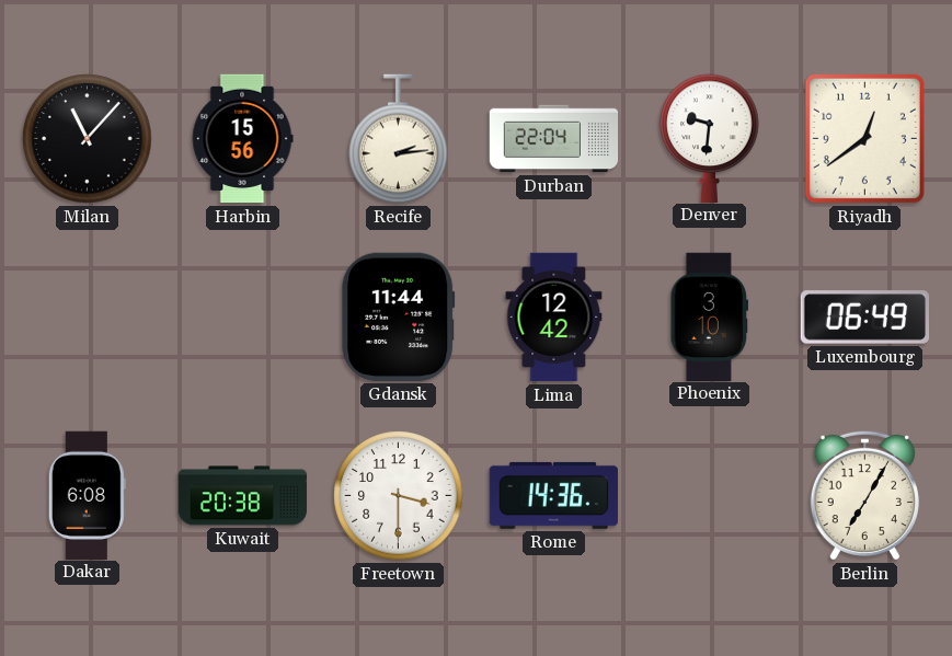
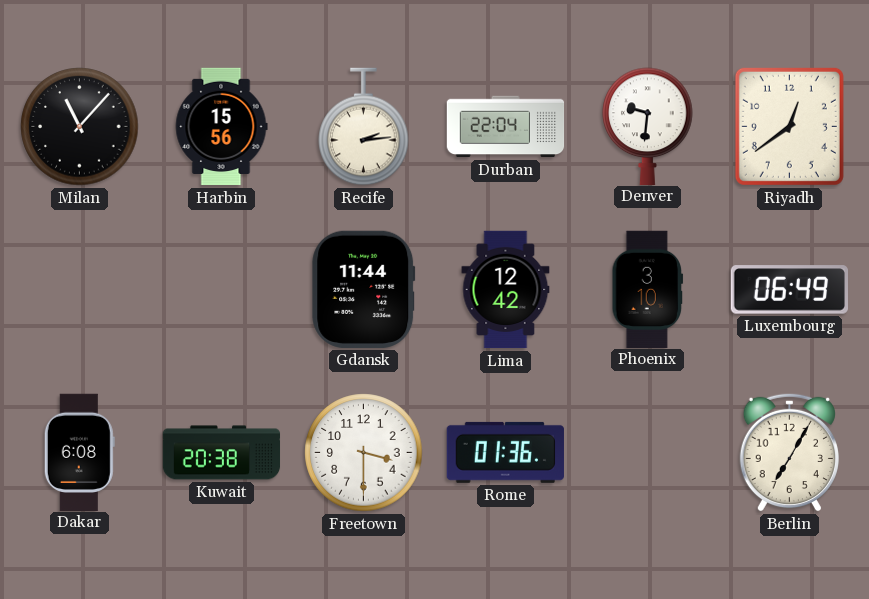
Rome: 14:36 -> 01:36 (505, 452)
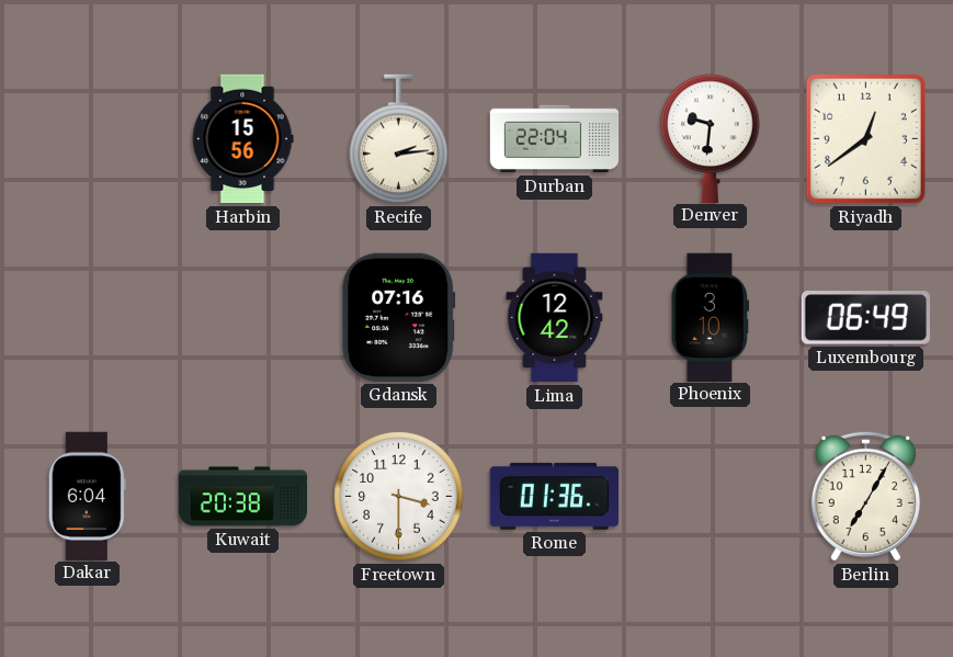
Milan: 11:07 -> none (80, 127)
Gdansk: 11:44 -> 07:16 (399, 317)
Dakar: 6:08 -> 6:04 (87, 496)
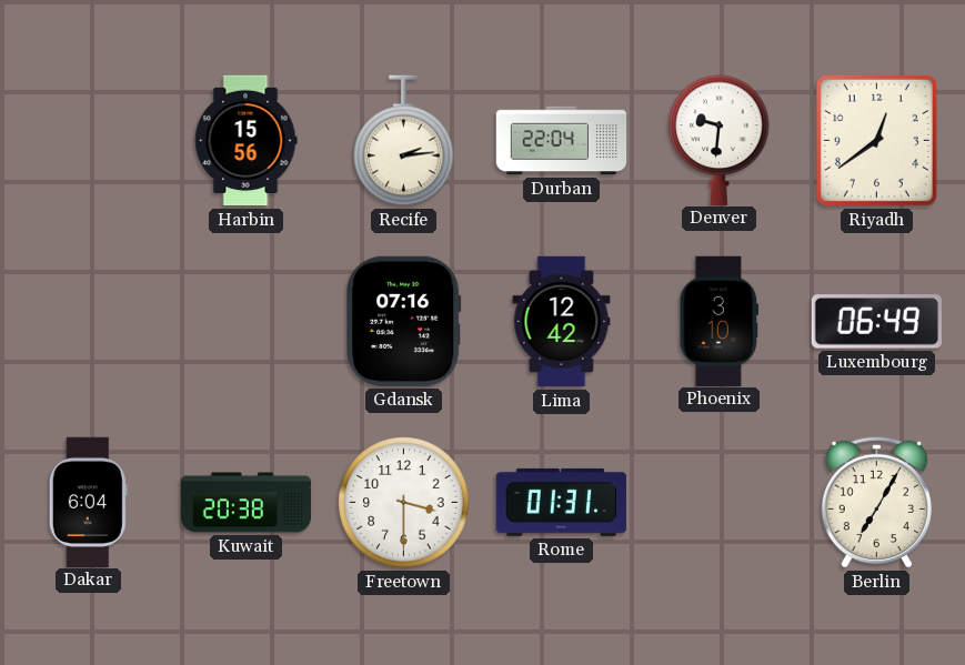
Rome: 01:36 -> 01:31 (561, 502)
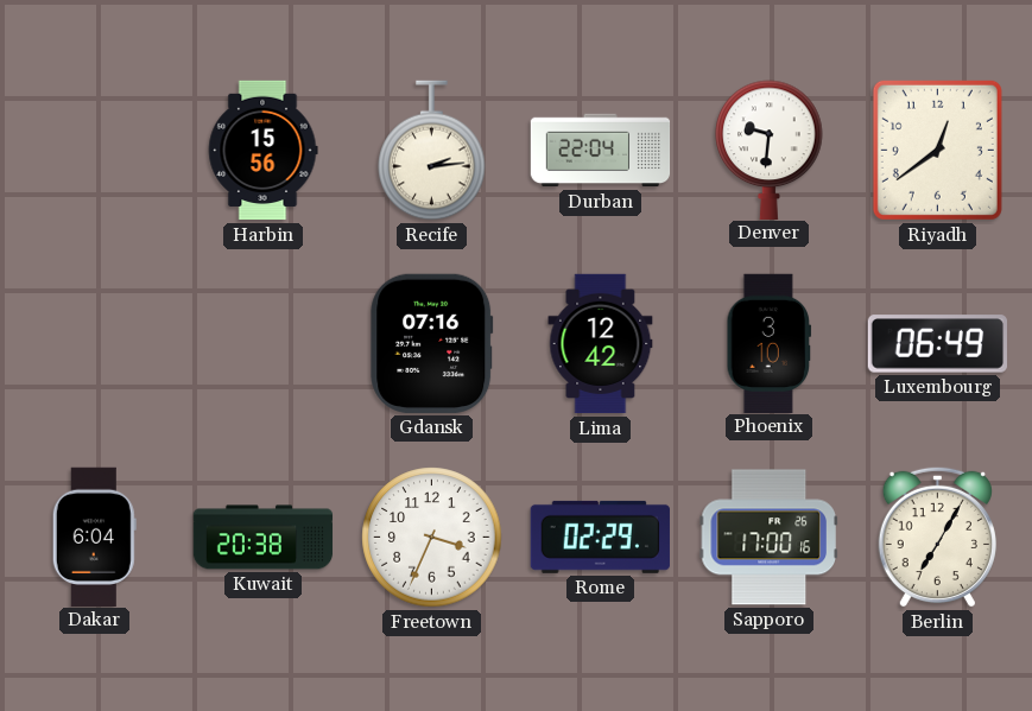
Freetown: 3:30 -> 3:34 (432, 538)
Rome: 01:31 -> 02:29 (600, 537)
Sapporo: none -> 17:00 (768, 538)
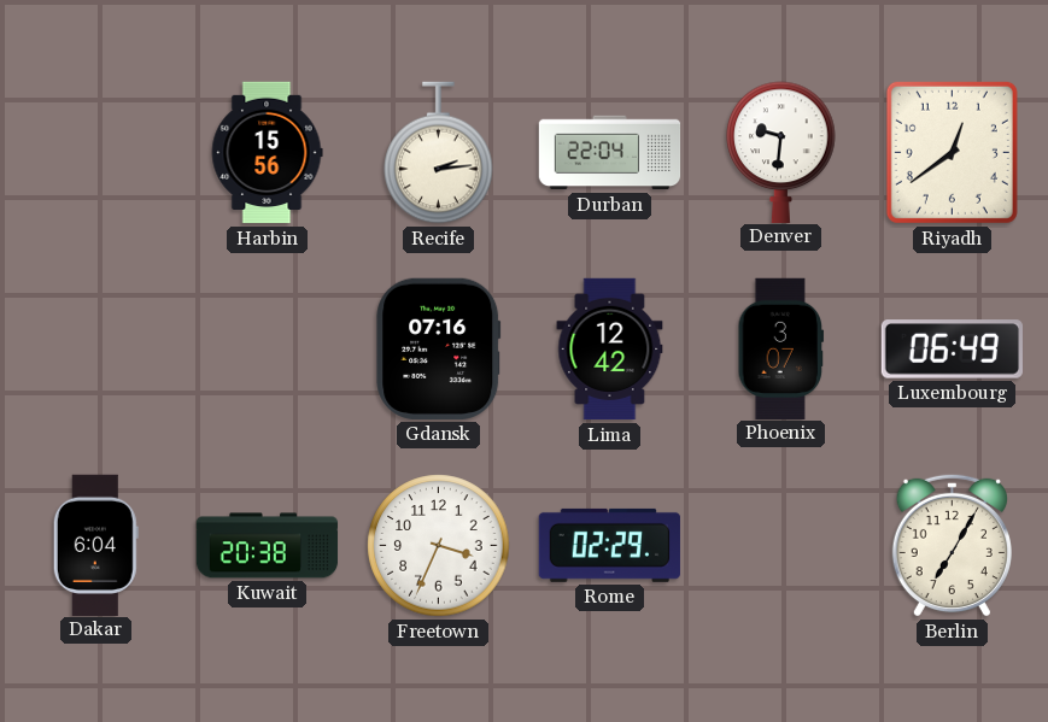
Phoenix: 3:10 -> 3:07 (781, 348)
Sapporo: 17:00 -> none (768, 538)
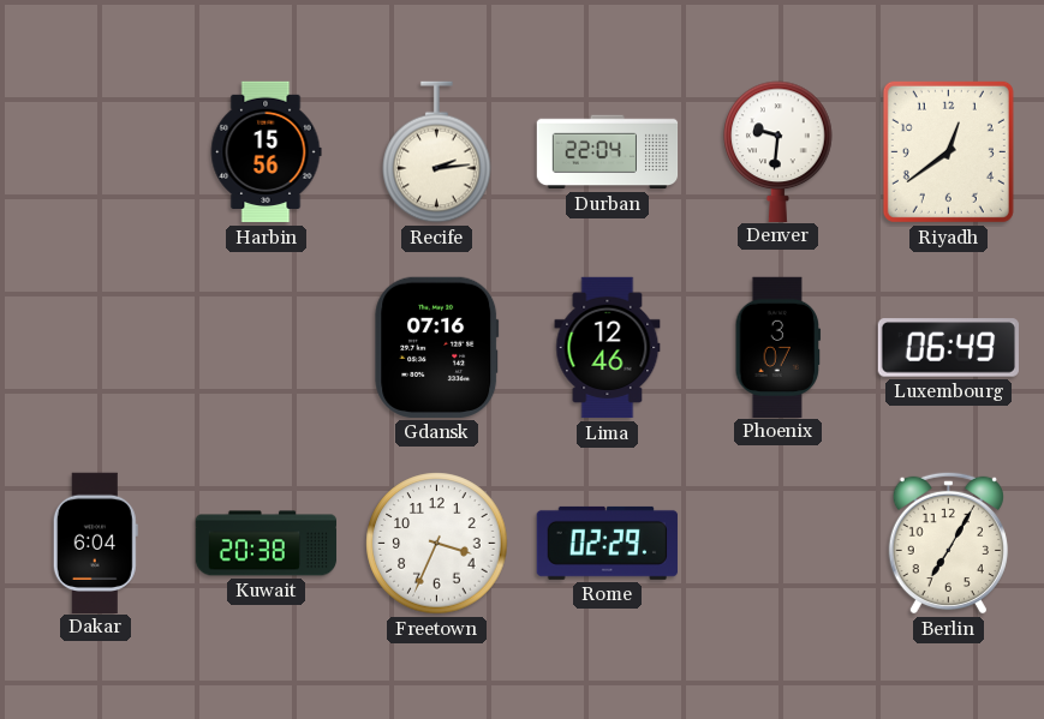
Lima: 12:42 -> 12:46 (608, 348)
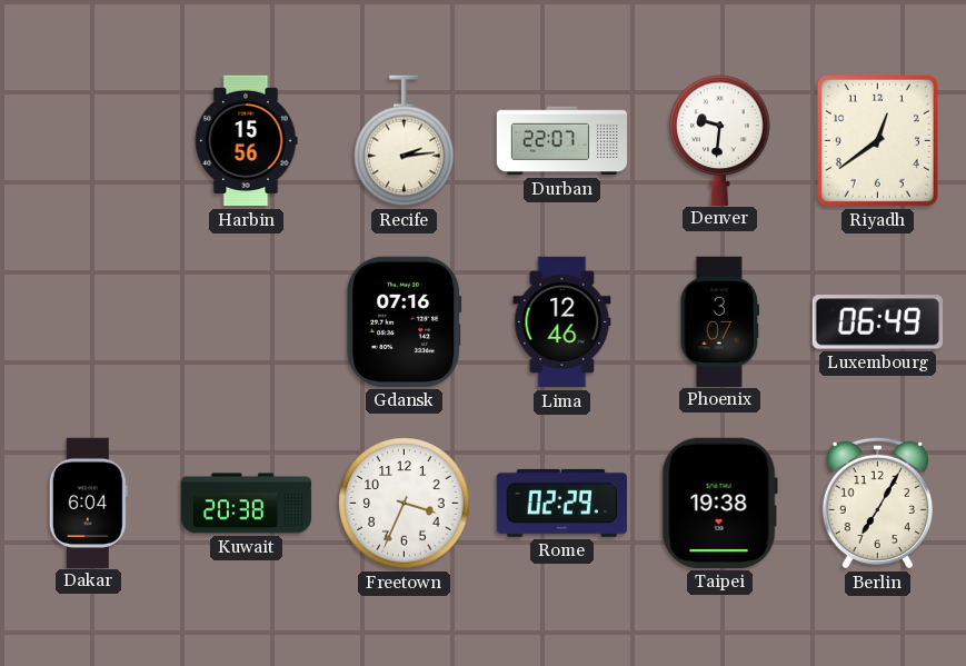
Durban: 22:04 -> 22:07 (562, 141)
Taipei: none -> 19:38 (719, 503)
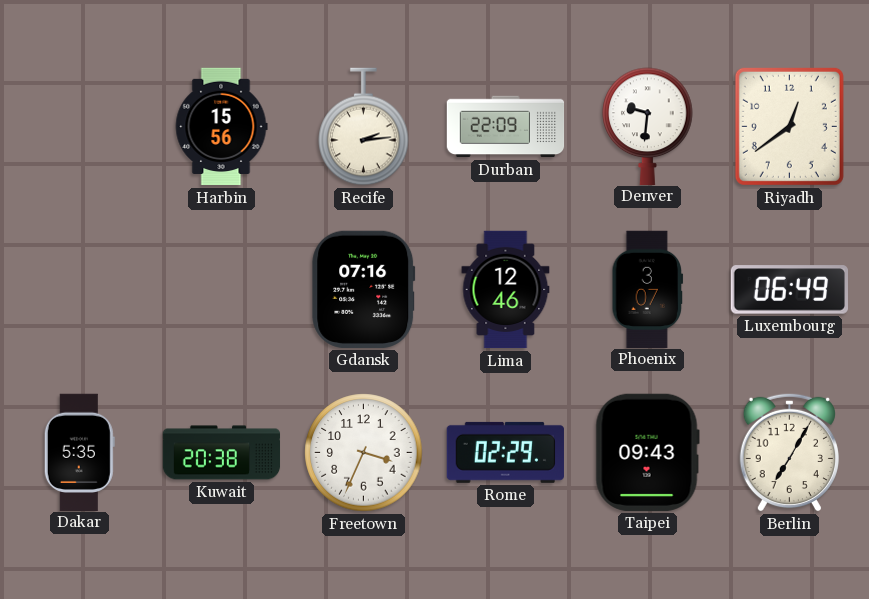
Durban: 22:07 -> 22:09 (506, 127)
Dakar: 6:04 -> 5:35 (79, 452)
Taipei: 19:38 -> 09:43 (647, 452)
